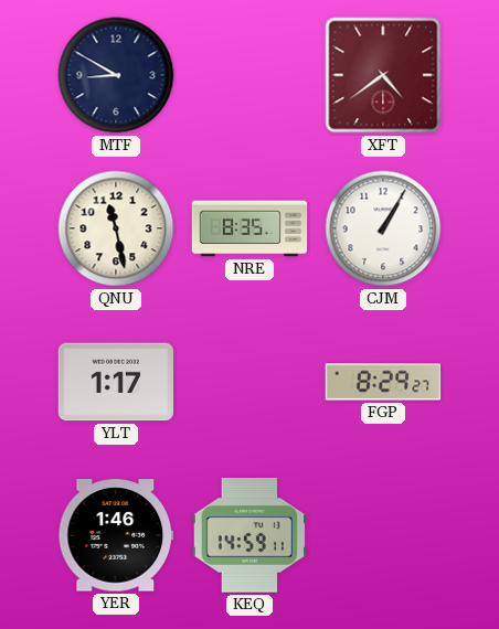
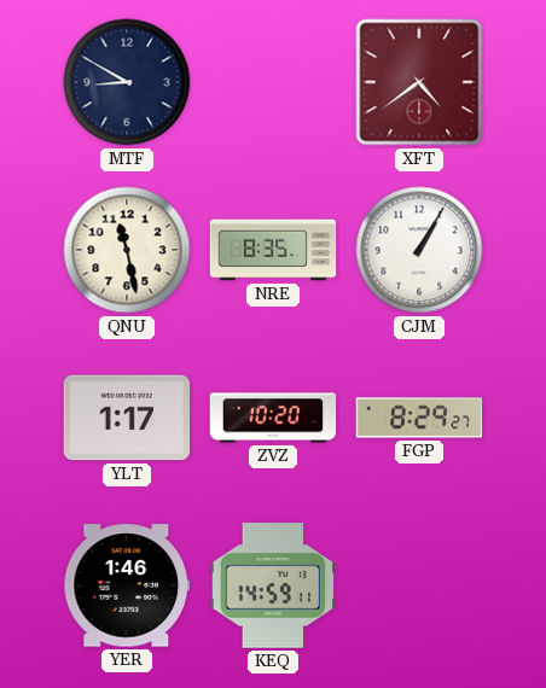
ZVZ: none -> 10:20 (273, 418)
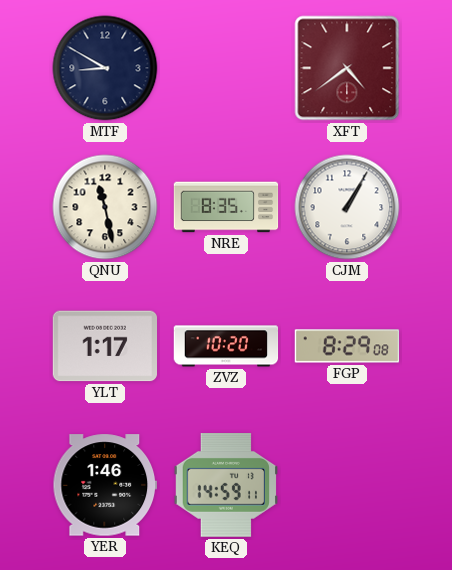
FGP: 8:29:27 -> 8:29:08 (347, 346)
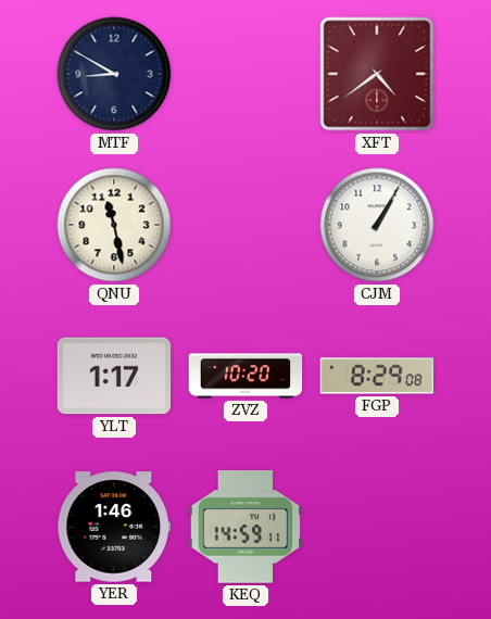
NRE: 8:35 -> none (226, 207)
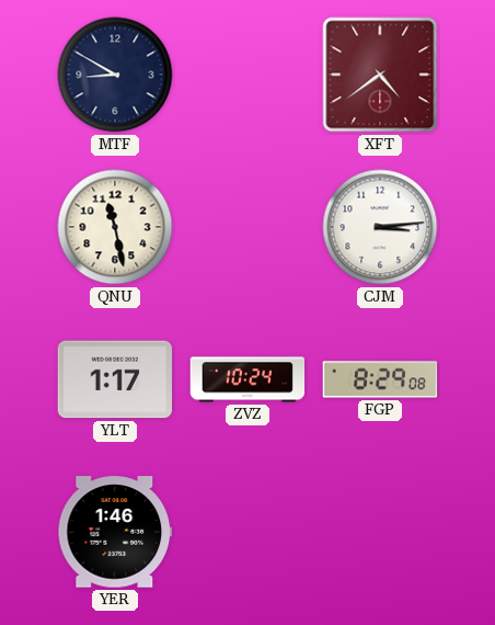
CJM: 1:05 -> 3:14 (380, 227)
ZVZ: 10:20 -> 10:24 (248, 379)
KEQ: 14:59 -> none (244, 528)
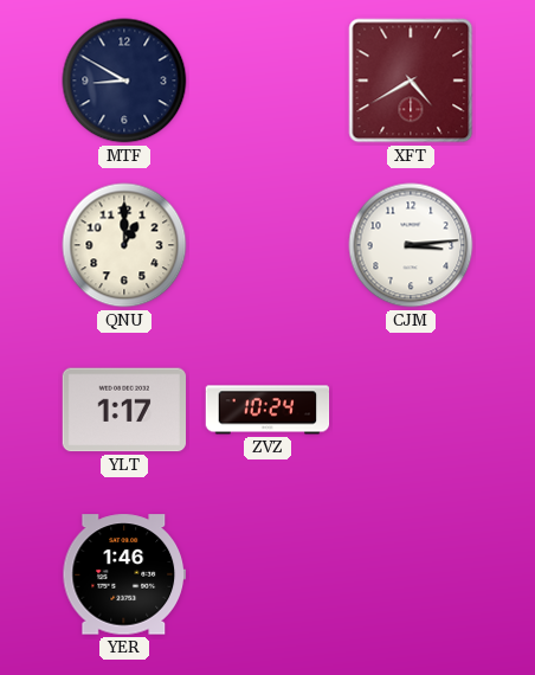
XFT: 4:39 -> 4:40 (411, 81)
QNU: 11:28 -> 1:00 (124, 245)
FGP: 8:29 -> none (380, 379)
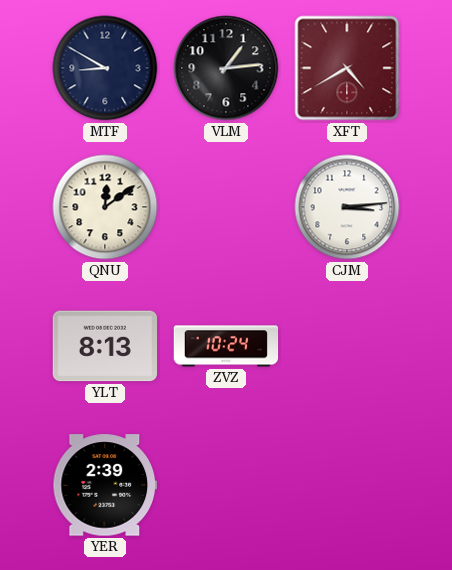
VLM: none -> 1:14 (226, 68)
QNU: 1:00 -> 12:09 (105, 207)
YLT: 1:17 -> 8:13 (105, 346)
YER: 1:46 -> 2:39 (104, 485)
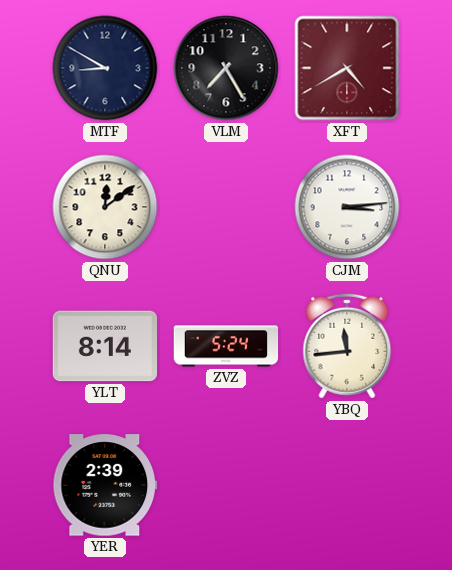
VLM: 1:14 -> 7:25 (226, 68)
YLT: 8:13 -> 8:14 (105, 346)
ZVZ: 10:24 -> 5:24 (226, 346)
YBQ: none -> 11:44 (347, 346)
